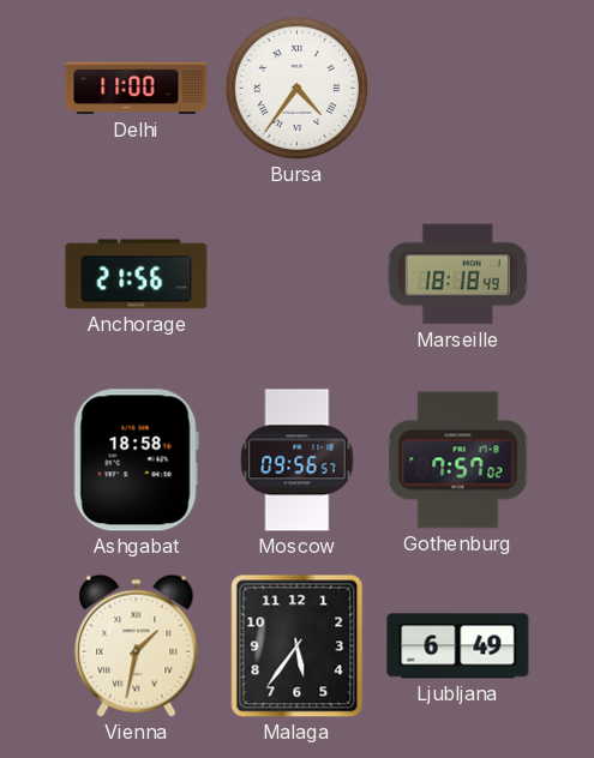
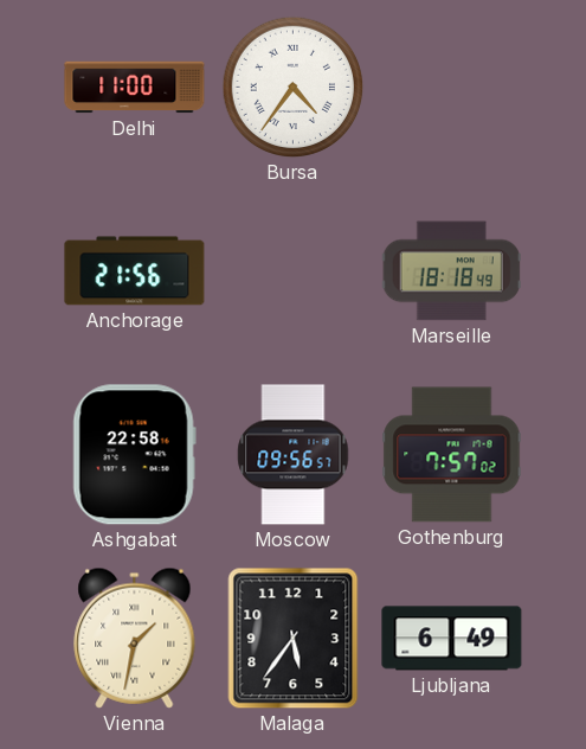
Ashgabat: 18:58 -> 22:58 (134, 455)
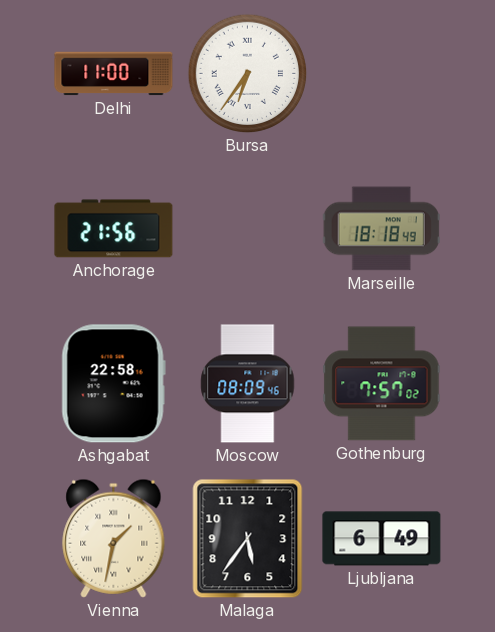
Bursa: 4:36 -> 6:36 (248, 74)
Moscow: 09:56 -> 08:09 (248, 384)
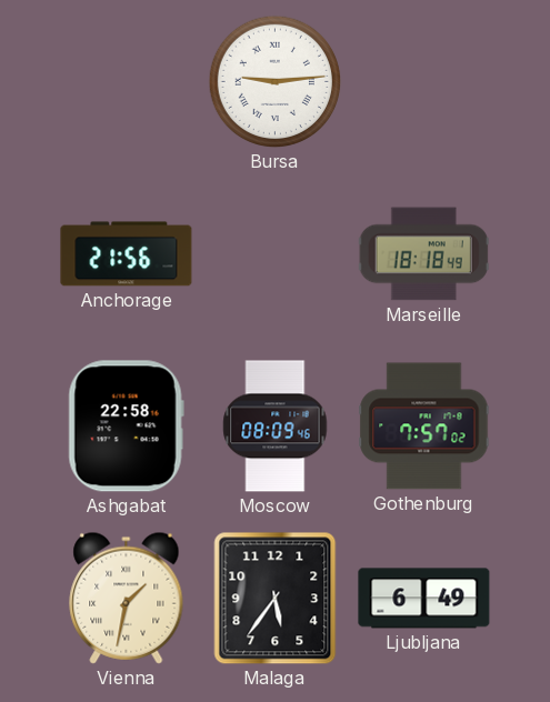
Delhi: 11:00 -> none (114, 74)
Bursa: 6:36 -> 9:14 (276, 82)
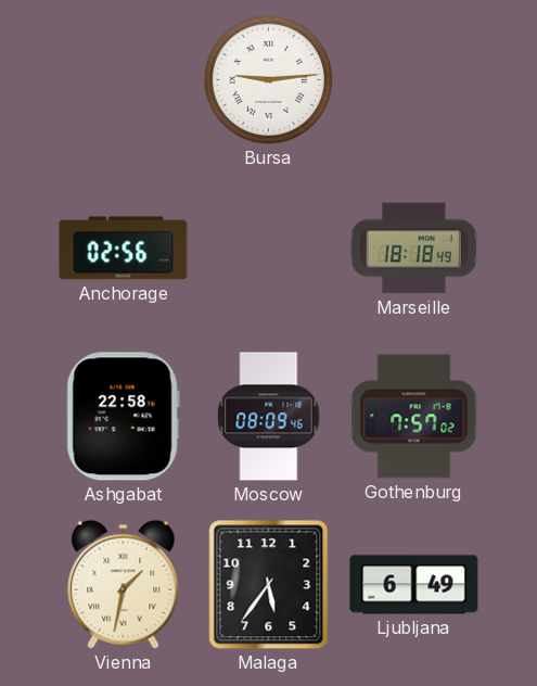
Anchorage: 21:56 -> 02:56 (124, 249)
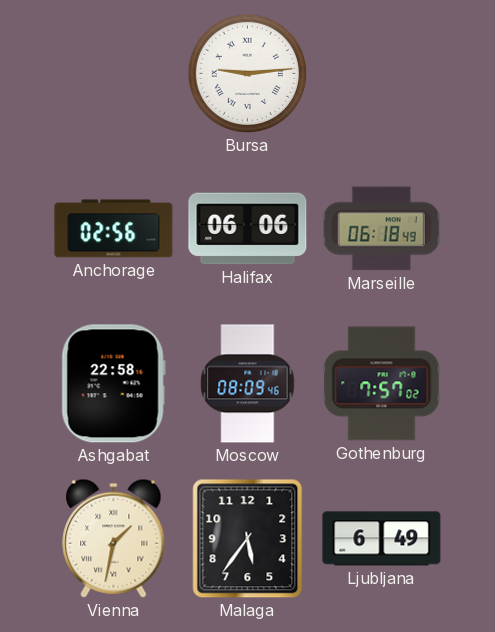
Halifax: none -> 06:06 (248, 229)
Marseille: 18:18 -> 06:18 (381, 229)
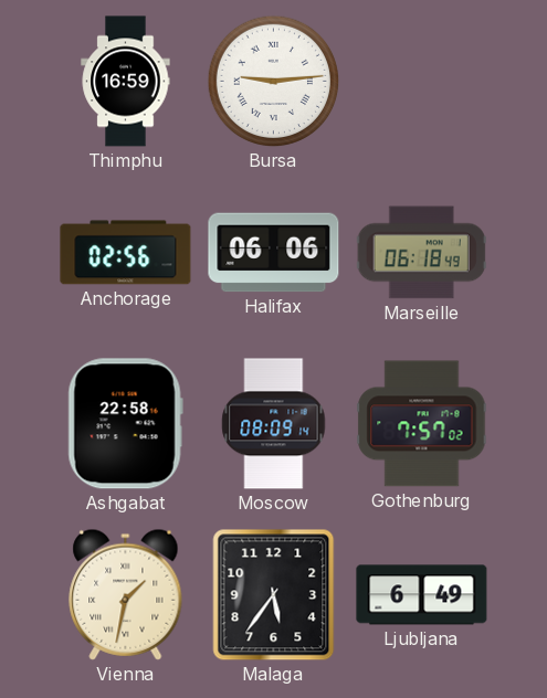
Thimphu: none -> 16:59 (126, 82)
Moscow: 08:09:46 -> 08:09:14 (274, 424)
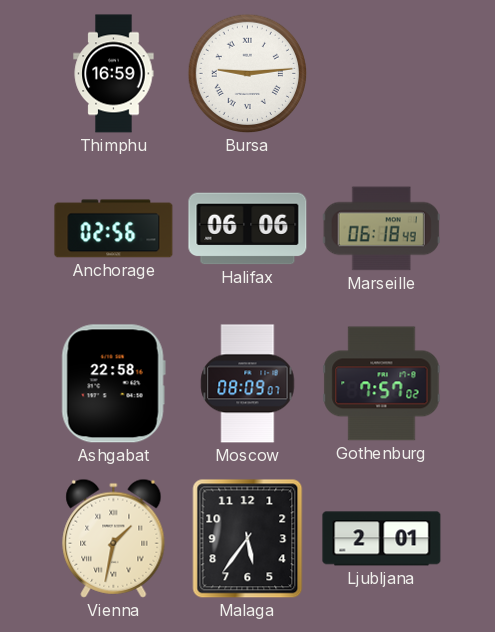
Moscow: 08:09:14 -> 08:09:07 (248, 384)
Ljubljana: 6:49 -> 2:01 (382, 539)
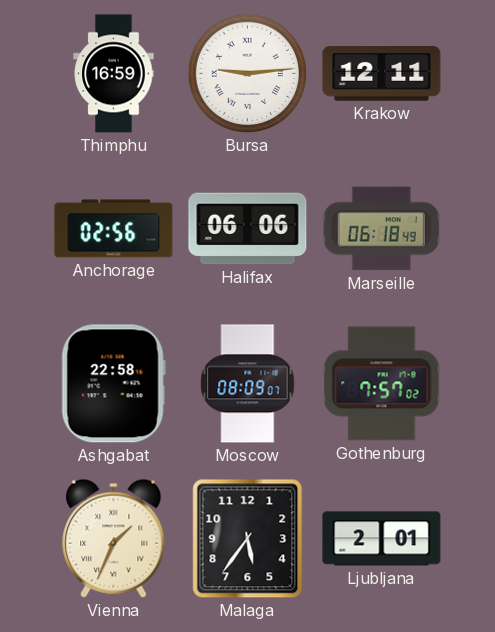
Krakow: none -> 12:11 (382, 74)
Vienna: 1:32 -> 1:34 (114, 538)
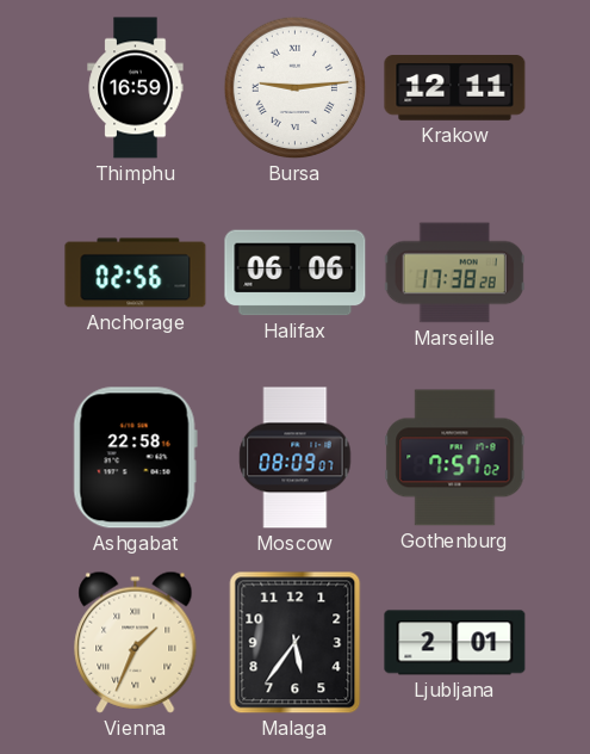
Marseille: 06:18 -> 17:38 (454, 273)
